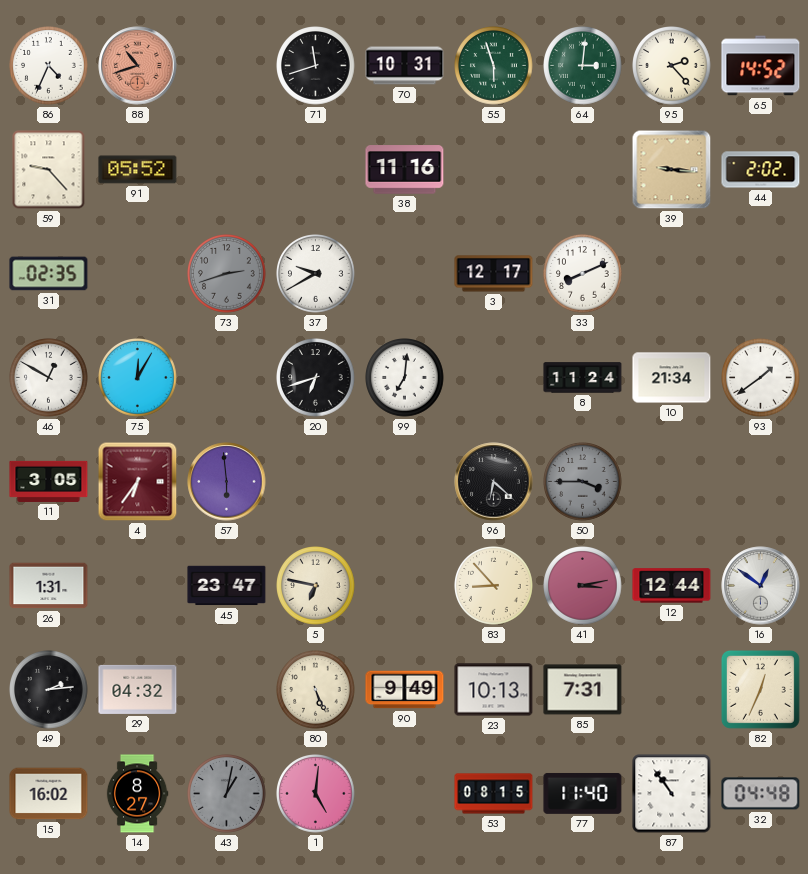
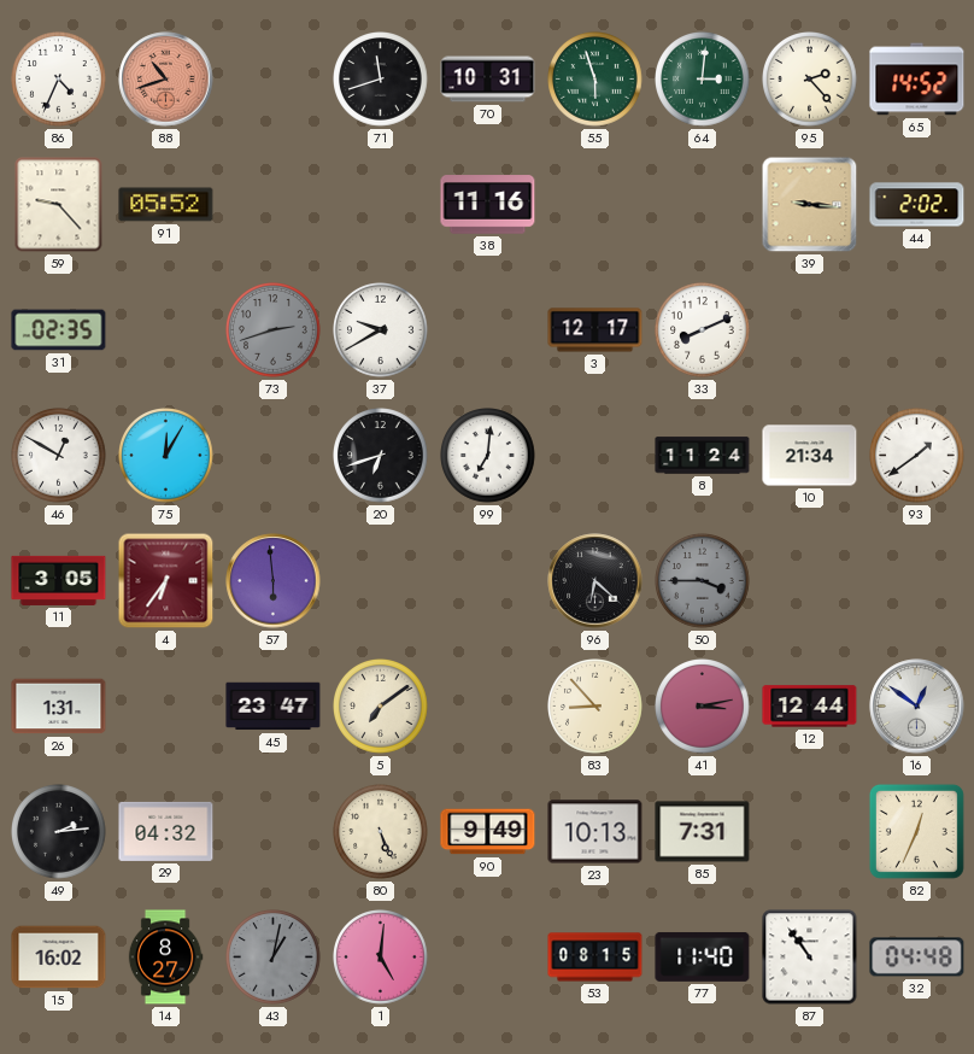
5: 6:47 -> 7:09 (381, 707)
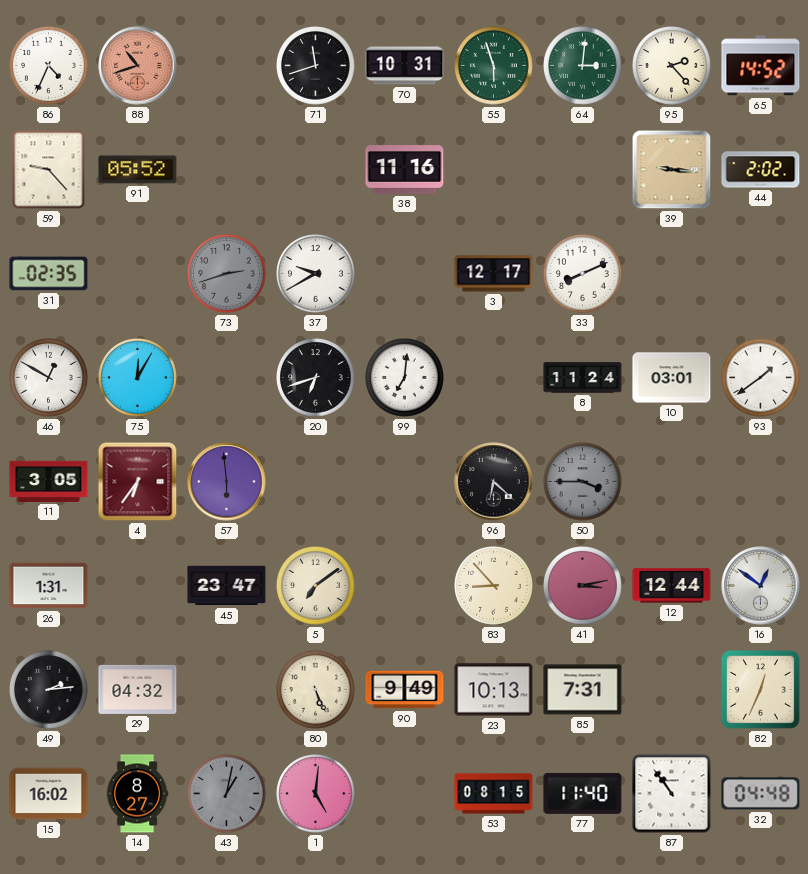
10: 21:34 -> 03:01 (672, 378)
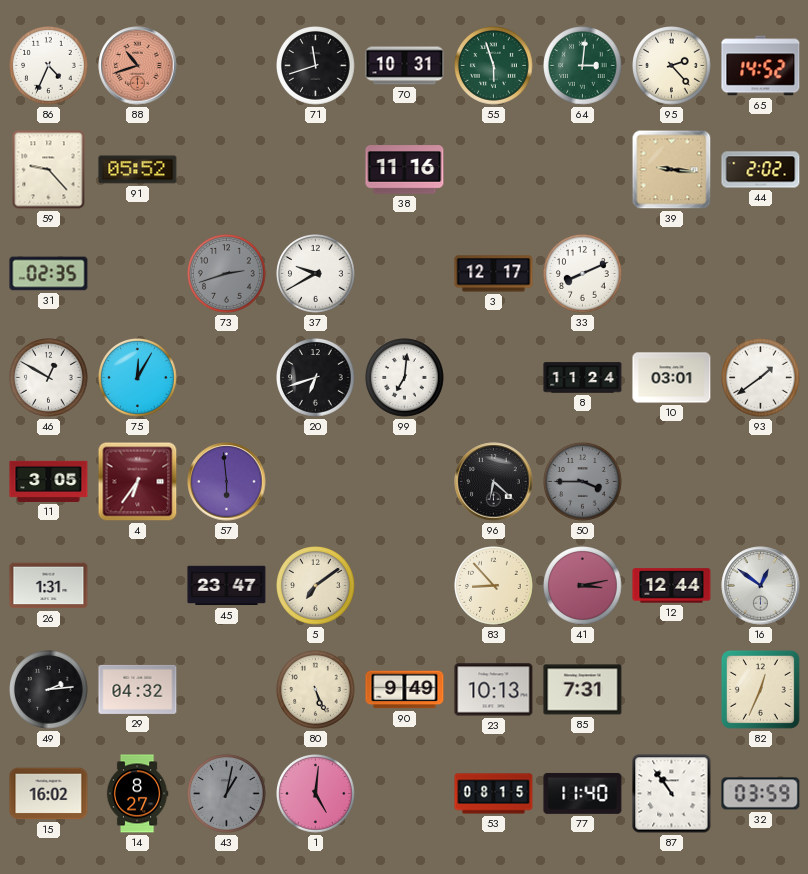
32: 04:48 -> 03:59 (761, 794)
